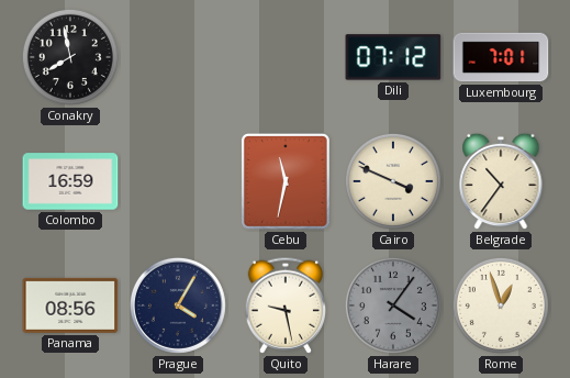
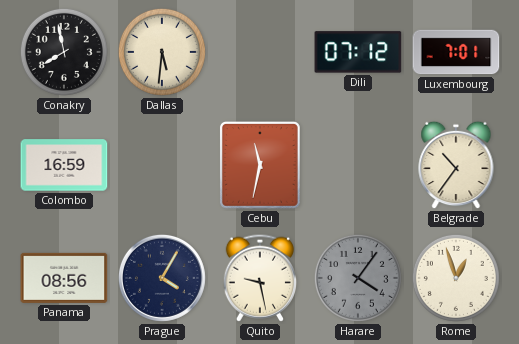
Dallas: none -> 5:31 (162, 52)
Cairo: 3:49 -> none (393, 181)
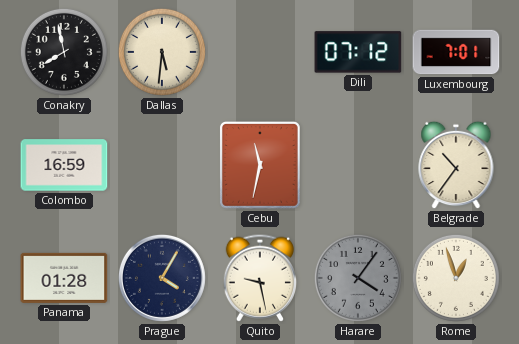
Panama: 08:56 -> 01:28 (64, 278)
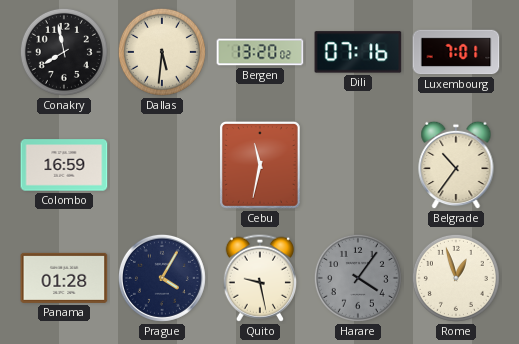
Bergen: none -> 13:20 (260, 52)
Dili: 07:12 -> 07:16 (358, 52)
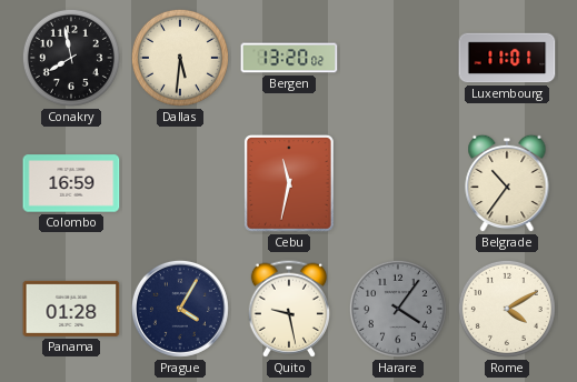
Dili: 07:16 -> none (358, 52)
Luxembourg: 7:01 -> 11:01 (507, 58)
Rome: 12:57 -> 4:10 (507, 309)
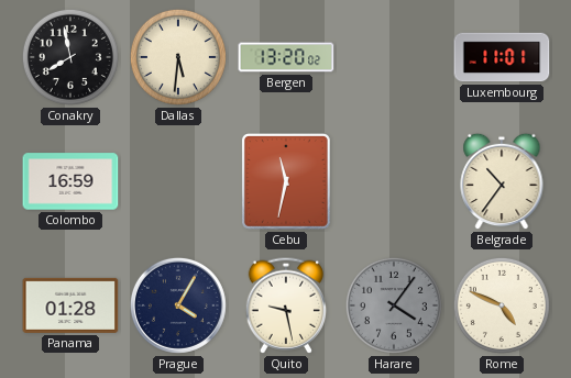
Rome: 4:10 -> 4:49 (502, 305)
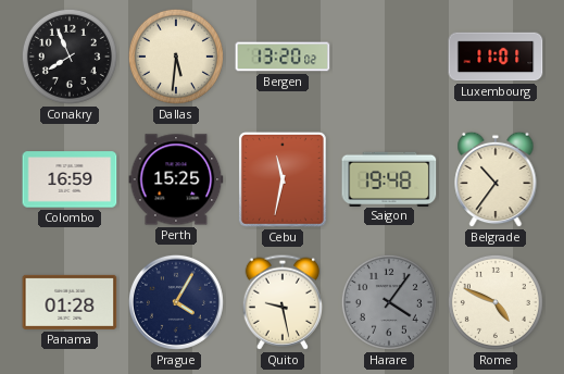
Conakry: 7:58 -> 7:56 (70, 57)
Perth: none -> 15:25 (176, 179)
Saigon: none -> 19:48 (389, 178)
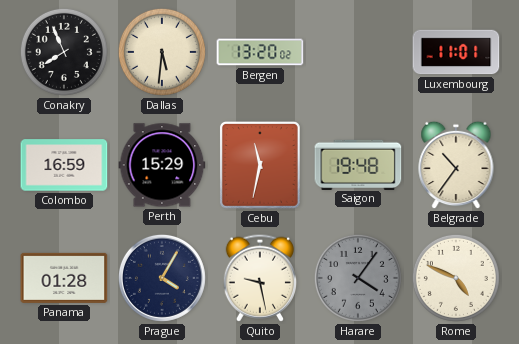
Perth: 15:25 -> 15:29 (162, 165)
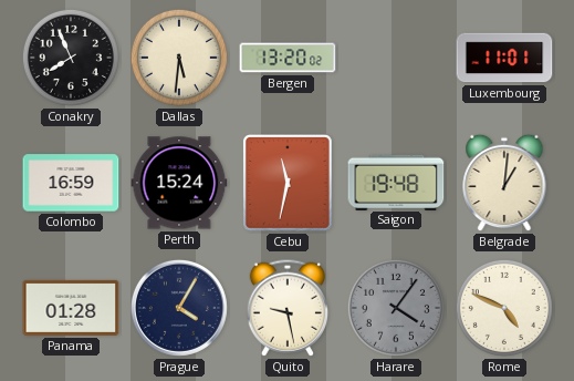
Perth: 15:29 -> 15:24 (179, 183)
Belgrade: 10:36 -> 1:01 (504, 183)
